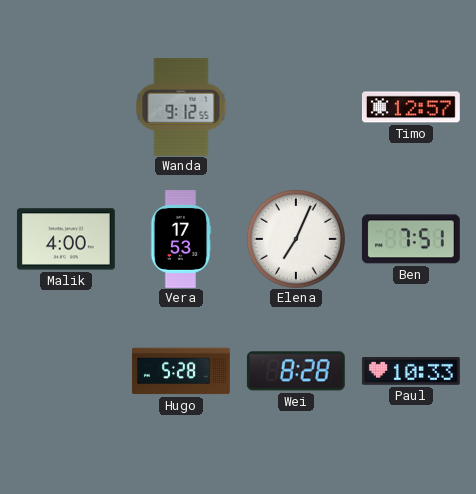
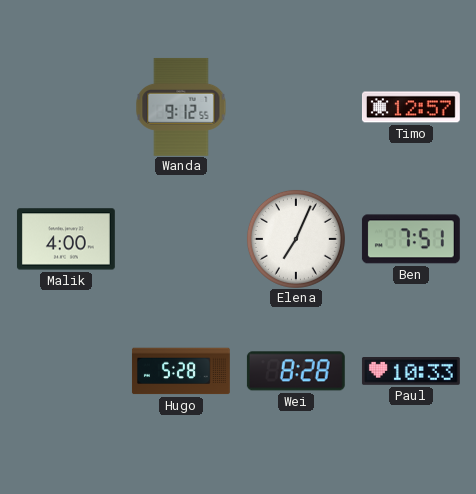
Vera: 17:53 -> none (181, 240)
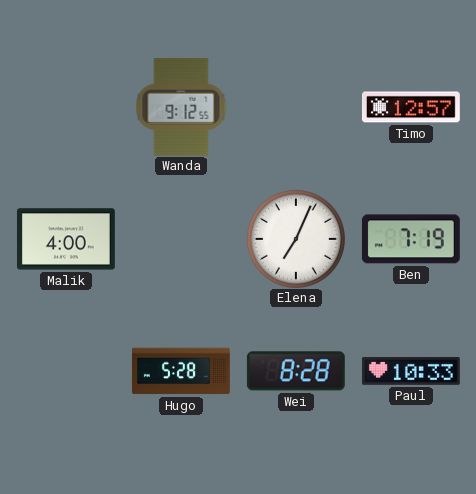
Ben: 7:51 -> 7:19 (411, 239)
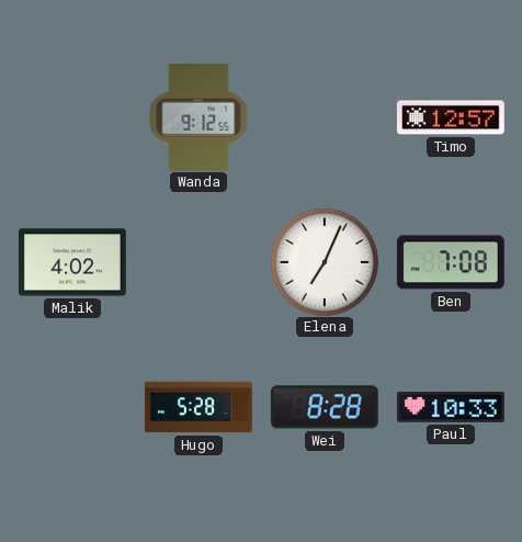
Malik: 4:00 -> 4:02 (72, 262)
Ben: 7:19 -> 7:08 (451, 262)
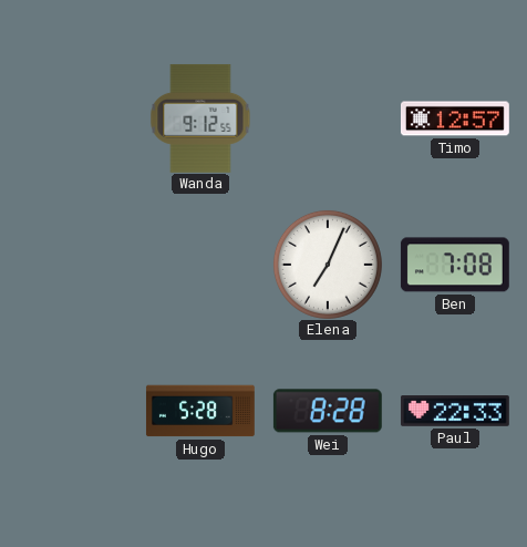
Malik: 4:02 -> none (72, 262)
Paul: 10:33 -> 22:33 (455, 412)
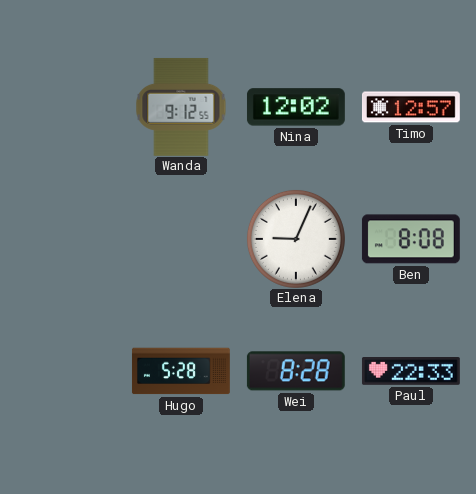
Nina: none -> 12:02 (296, 107)
Elena: 7:04 -> 9:04 (296, 239)
Ben: 7:08 -> 8:08 (411, 239)
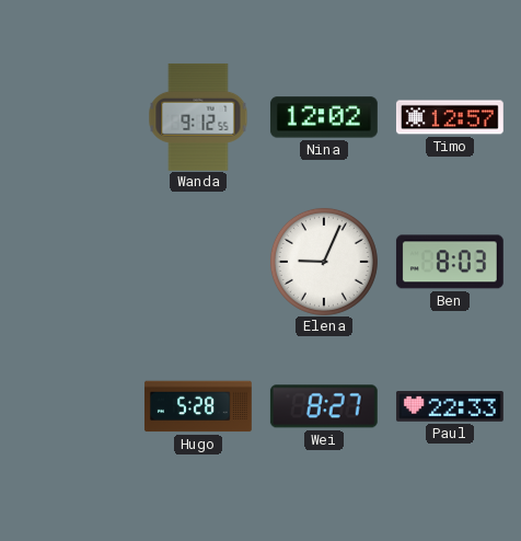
Ben: 8:08 -> 8:03 (450, 262)
Wei: 8:28 -> 8:27 (324, 406)
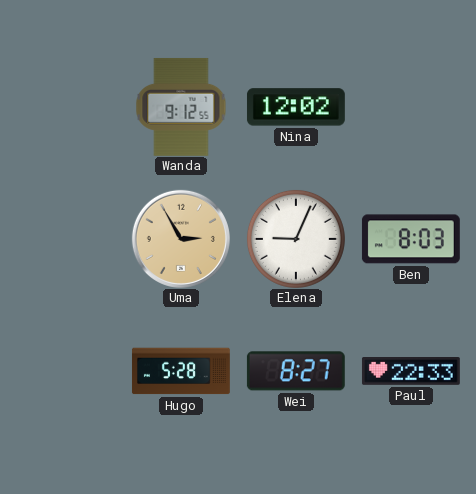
Timo: 12:57 -> none (450, 117)
Uma: none -> 2:55 (181, 239)
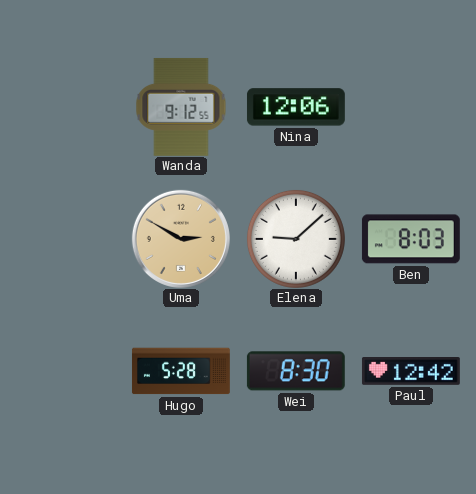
Nina: 12:02 -> 12:06 (296, 107)
Uma: 2:55 -> 2:50 (181, 239)
Elena: 9:04 -> 9:08 (296, 239)
Wei: 8:27 -> 8:30 (296, 371)
Paul: 22:33 -> 12:42 (411, 372)
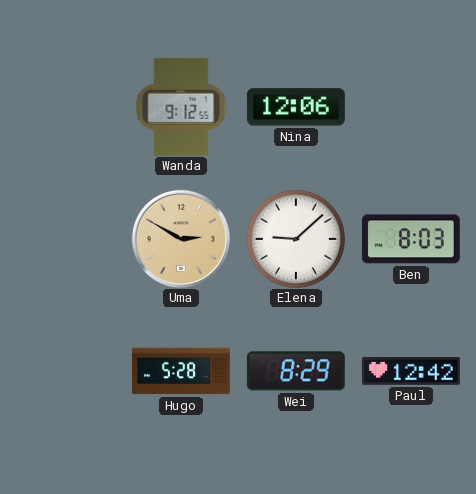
Wei: 8:30 -> 8:29 (296, 371)
